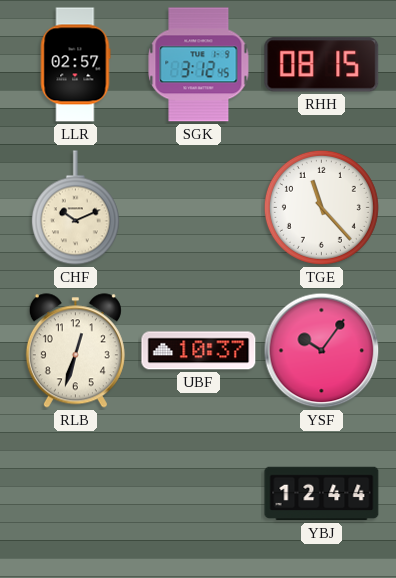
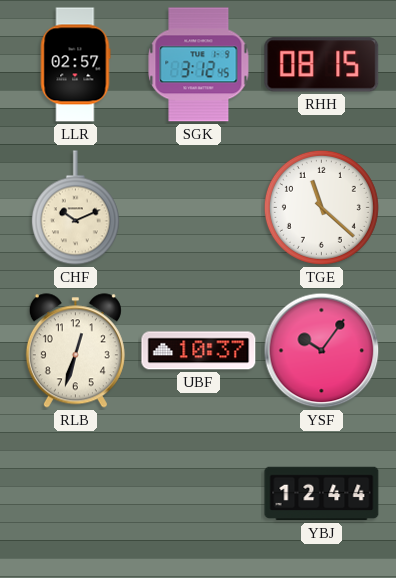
TGE: 11:23 -> 11:22 (321, 207)
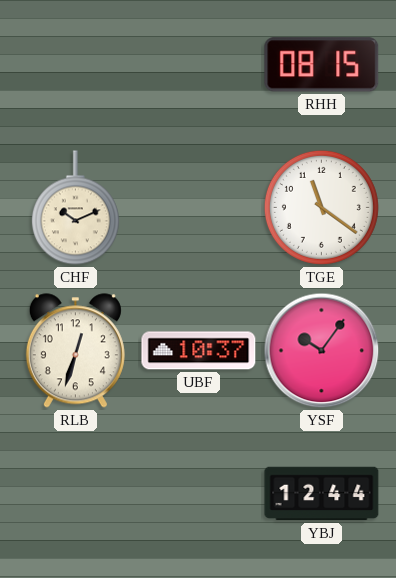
LLR: 02:57 -> none (75, 65)
SGK: 3:12 -> none (199, 65)
TGE: 11:22 -> 11:21 (321, 207)
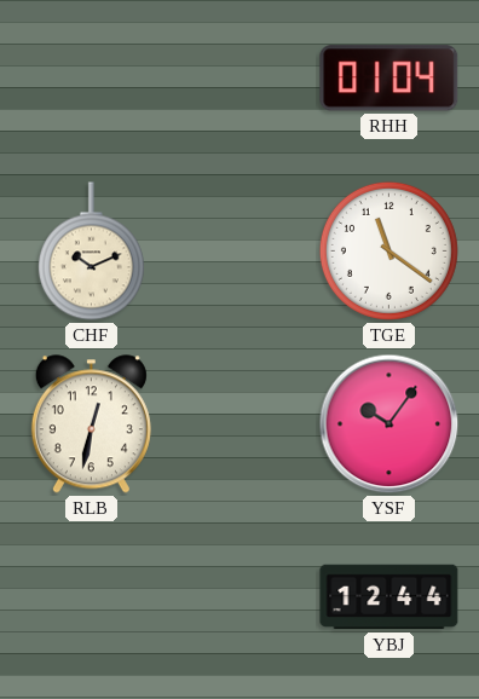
RHH: 08:15 -> 01:04 (389, 79)
RLB: 12:33 -> 12:32 (91, 424)
UBF: 10:37 -> none (199, 351)
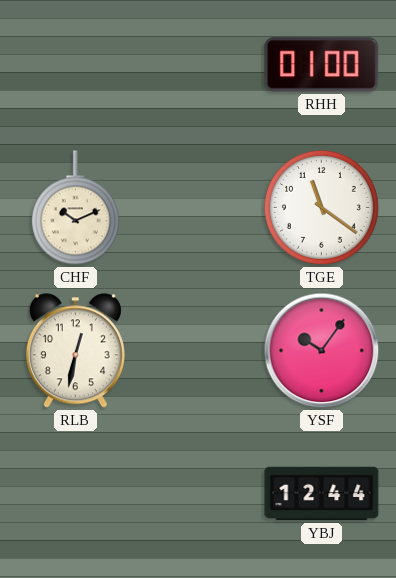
RHH: 01:04 -> 01:00 (322, 65)
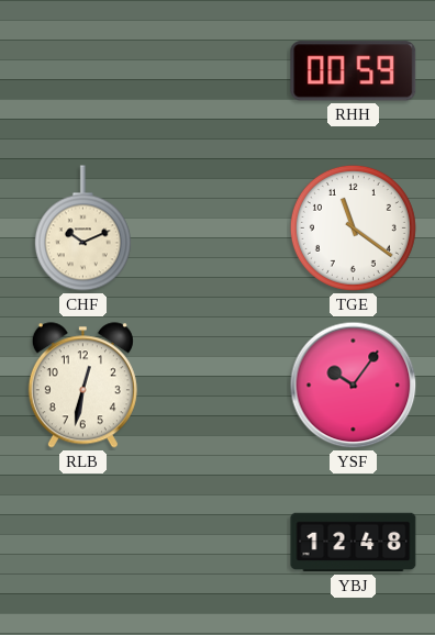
RHH: 01:00 -> 00:59 (354, 71)
YBJ: 12:44 -> 12:48 (354, 543)
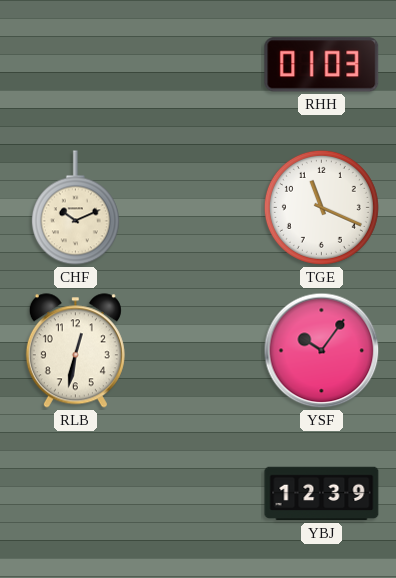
RHH: 00:59 -> 01:03 (322, 65)
TGE: 11:21 -> 11:19 (321, 207)
YBJ: 12:48 -> 12:39 (322, 494)
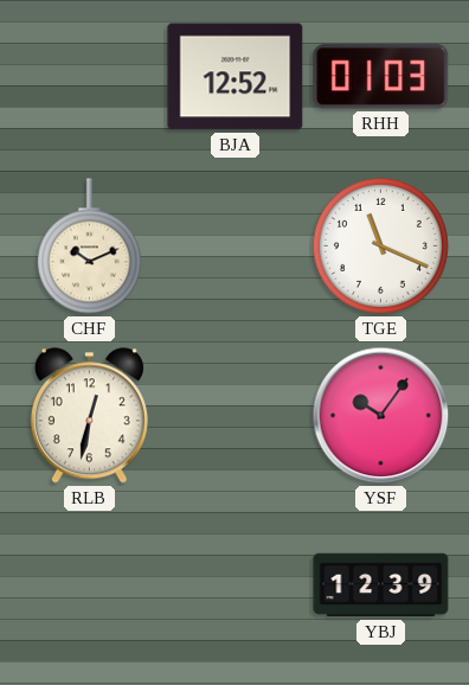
BJA: none -> 12:52 (236, 77)
